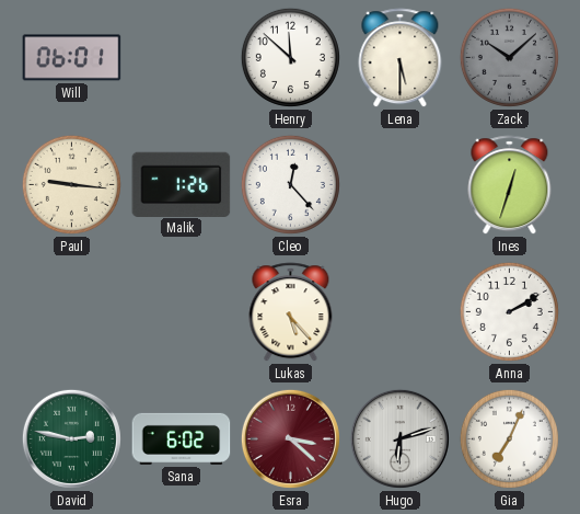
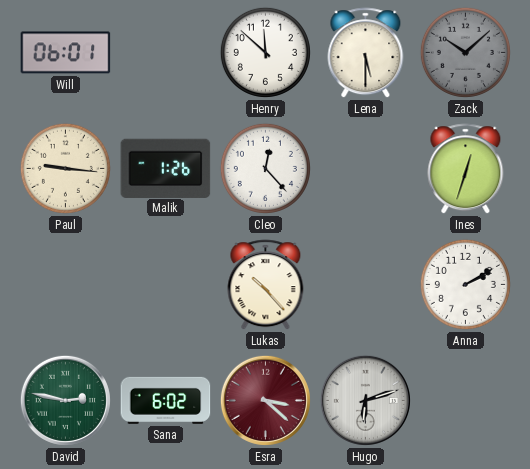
Lukas: 5:23 -> 10:23 (266, 285)
Gia: 7:04 -> none (509, 438)
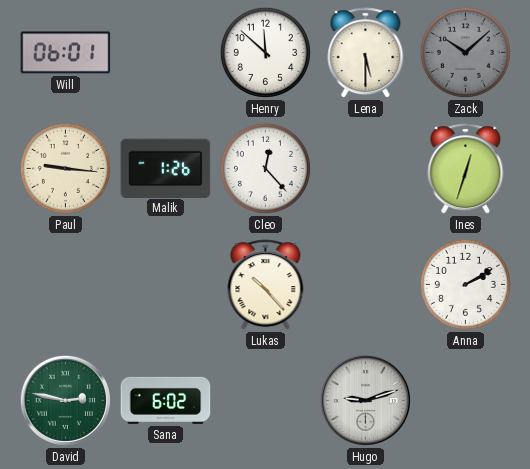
Esra: 3:22 -> none (265, 400)
Hugo: 6:12 -> 9:12 (365, 400)
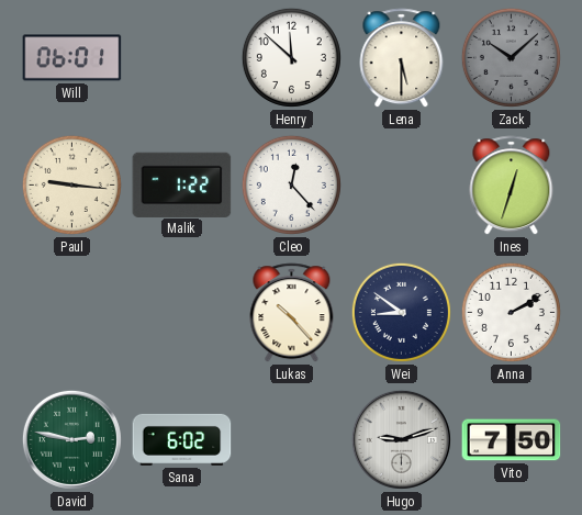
Malik: 1:26 -> 1:22 (182, 184)
Wei: none -> 8:51 (401, 312)
Vito: none -> 7:50 (512, 440)
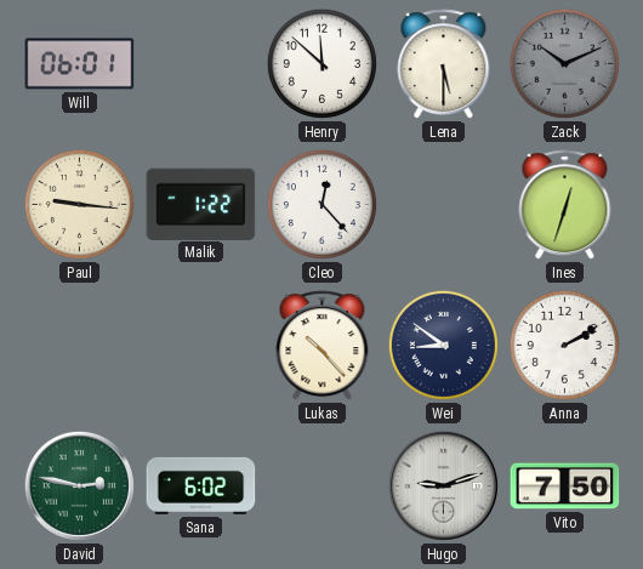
Zack: 10:08 -> 10:11 (564, 63)
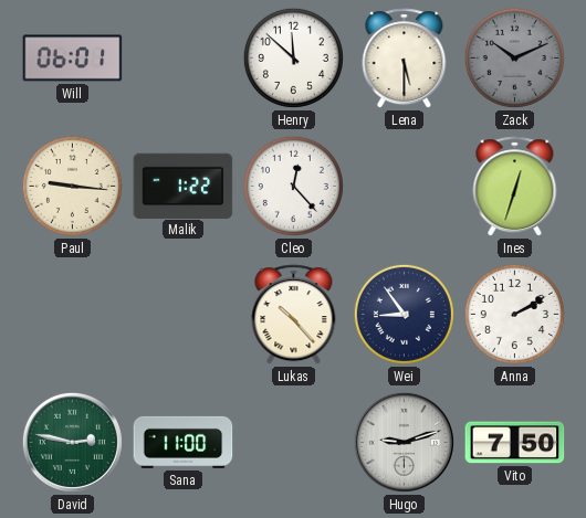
Wei: 8:51 -> 8:54 (404, 314)
Sana: 6:02 -> 11:00 (184, 442)
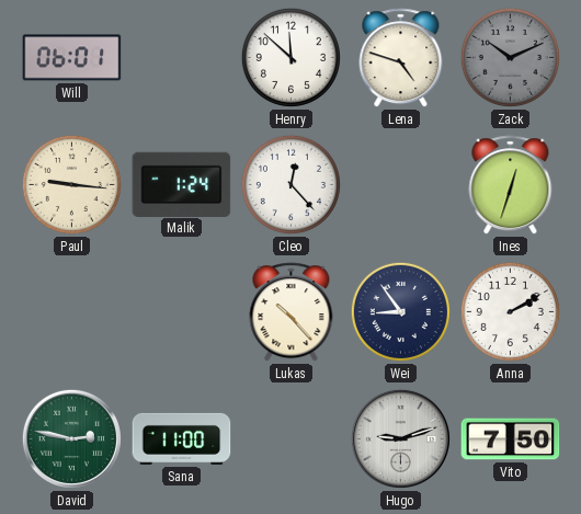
Lena: 5:30 -> 4:48 (401, 58)
Malik: 1:22 -> 1:24 (182, 184)
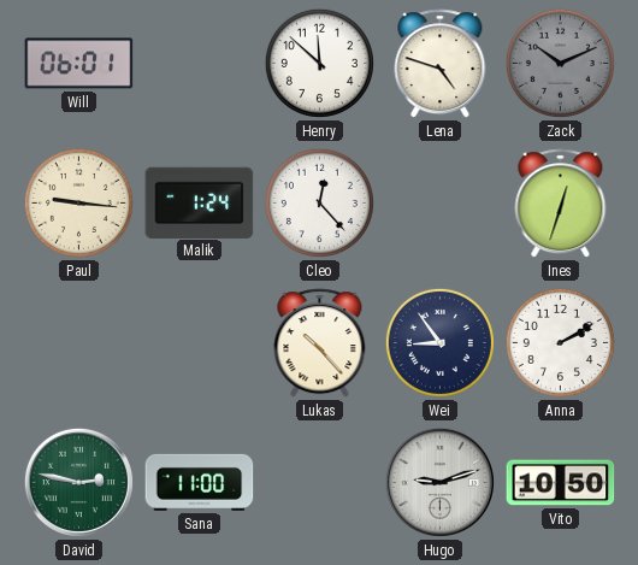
Vito: 7:50 -> 10:50 (561, 483)
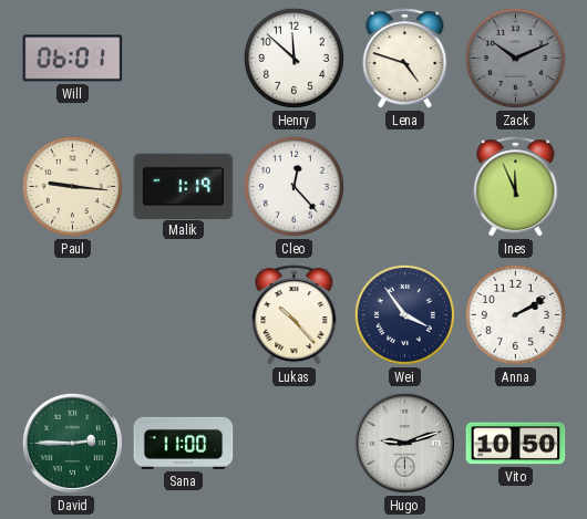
Malik: 1:24 -> 1:19 (184, 186)
Ines: 12:33 -> 11:56 (516, 187)
Wei: 8:54 -> 3:54 (404, 314)
David: 2:47 -> 2:45 (72, 443)
